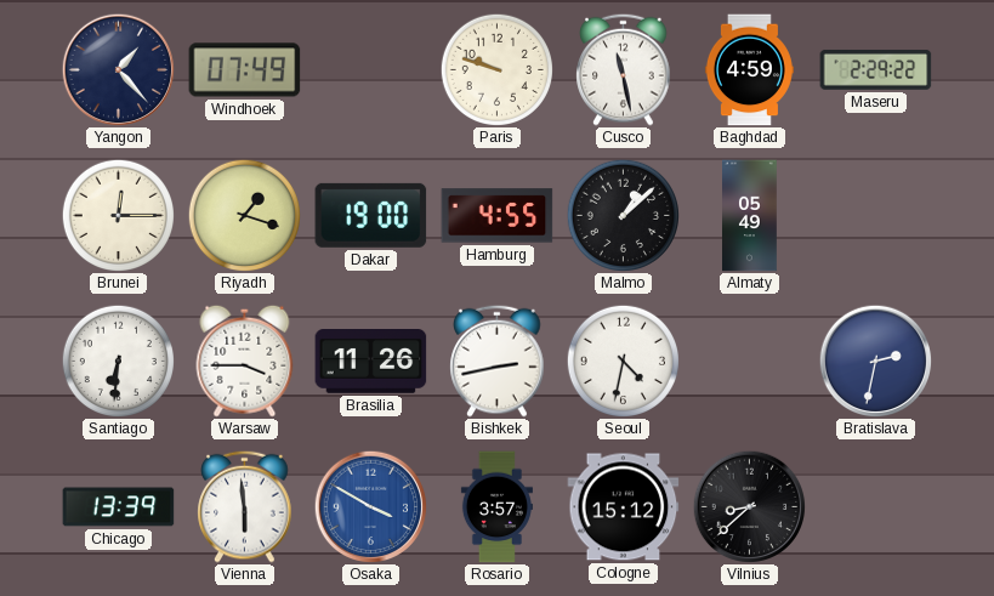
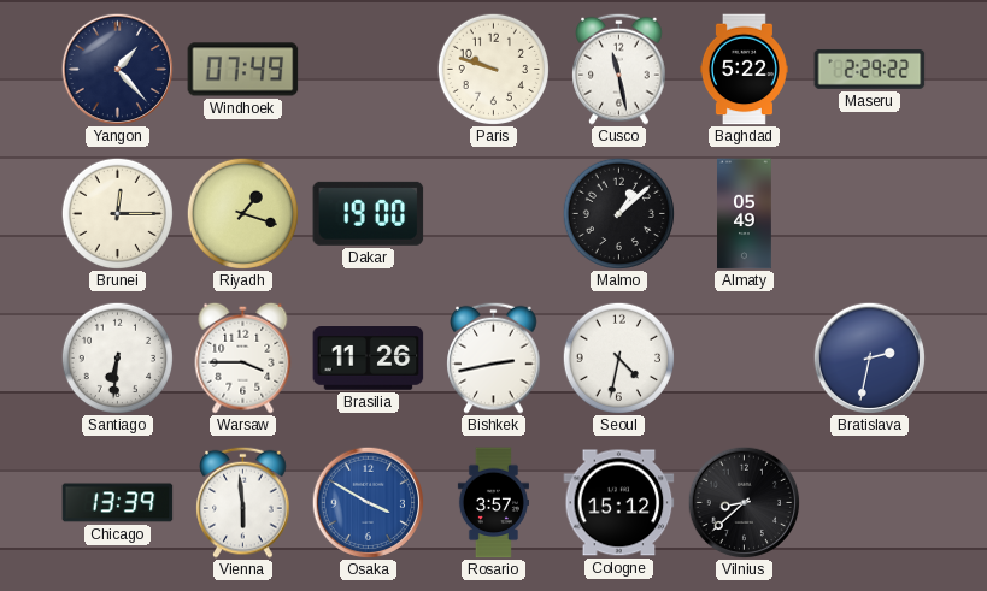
Baghdad: 4:59 -> 5:22 (744, 70)
Hamburg: 4:55 -> none (498, 216)
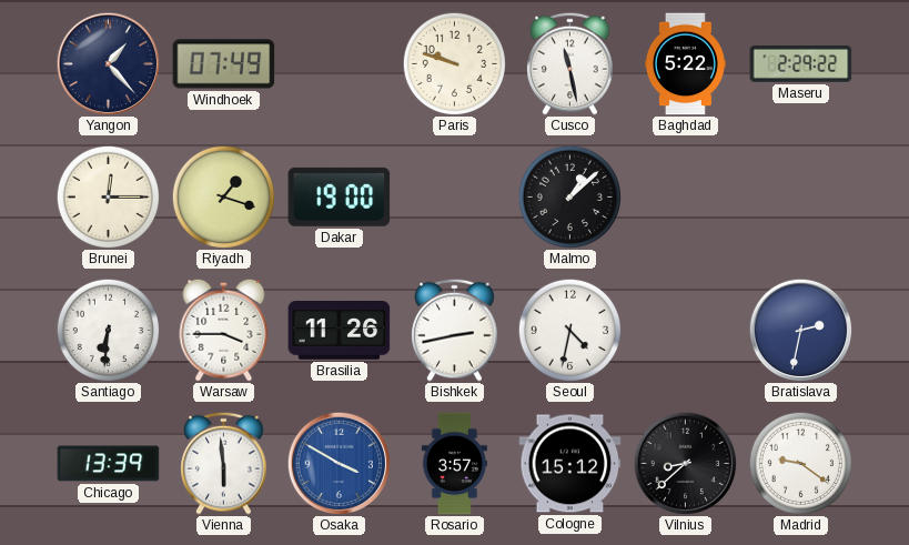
Almaty: 05:49 -> none (745, 214)
Madrid: none -> 9:21 (800, 463)
